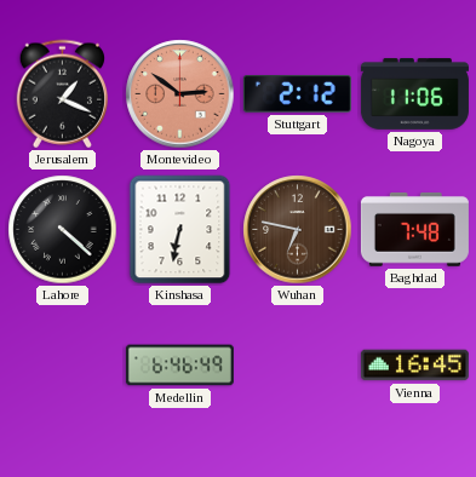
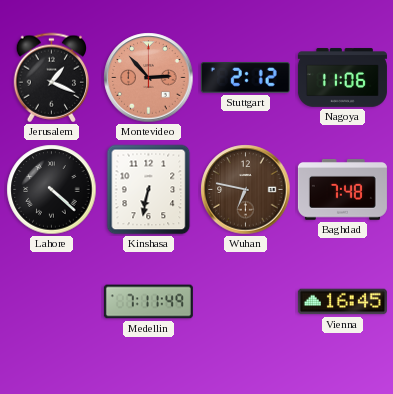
Montevideo: 2:51 -> 2:53 (149, 78)
Medellin: 6:46 -> 7:11 (148, 302)
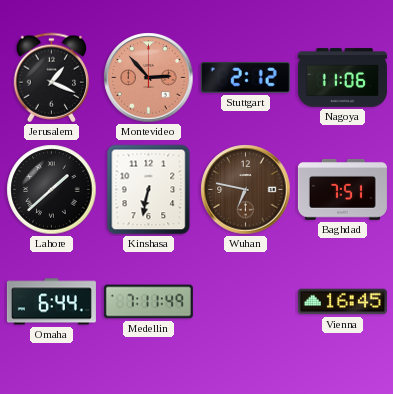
Lahore: 4:22 -> 1:38 (52, 190)
Baghdad: 7:48 -> 7:51 (342, 190)
Omaha: none -> 6:44 (51, 302)
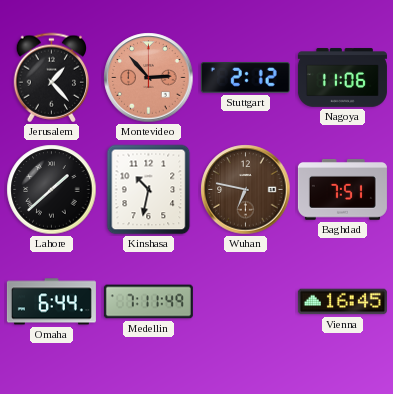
Jerusalem: 1:19 -> 1:23 (51, 78)
Kinshasa: 6:32 -> 10:32 (149, 190)
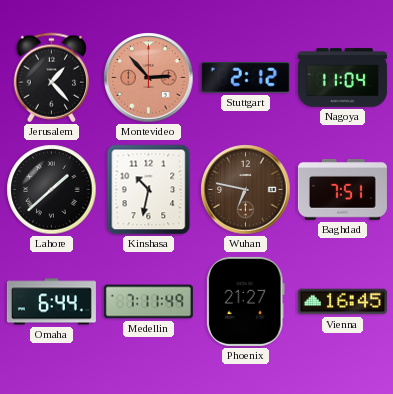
Nagoya: 11:06 -> 11:04 (342, 78)
Phoenix: none -> 21:27 (245, 301)
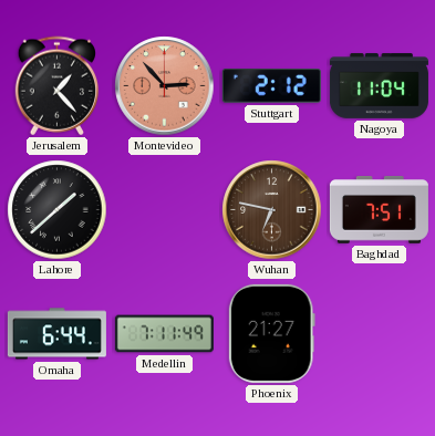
Kinshasa: 10:32 -> none (149, 190)
Vienna: 16:45 -> none (342, 302)
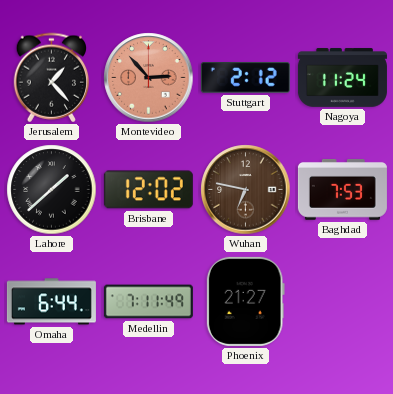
Nagoya: 11:04 -> 11:24 (342, 78)
Brisbane: none -> 12:02 (148, 190)
Baghdad: 7:51 -> 7:53 (342, 190)
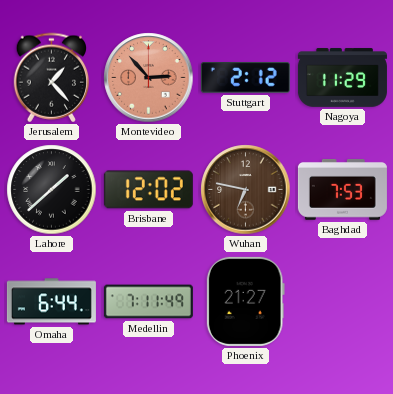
Nagoya: 11:24 -> 11:29 (342, 78)
